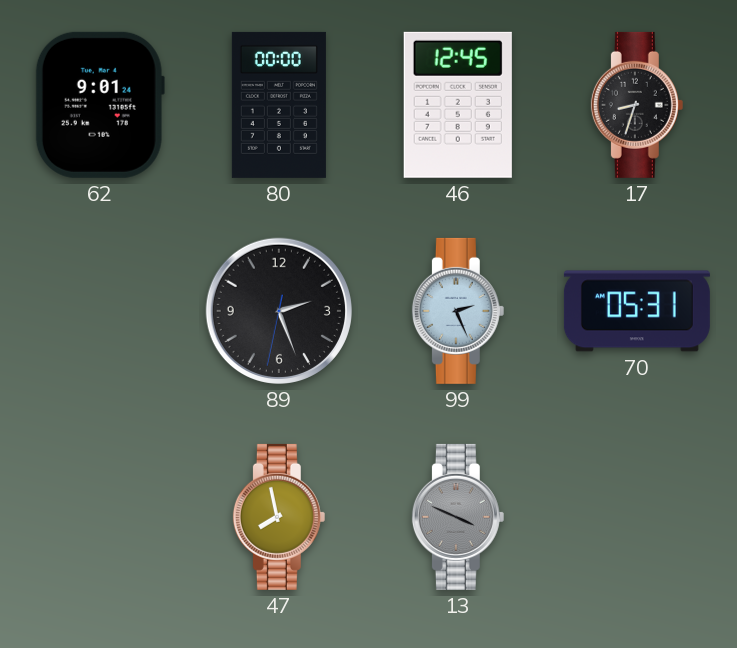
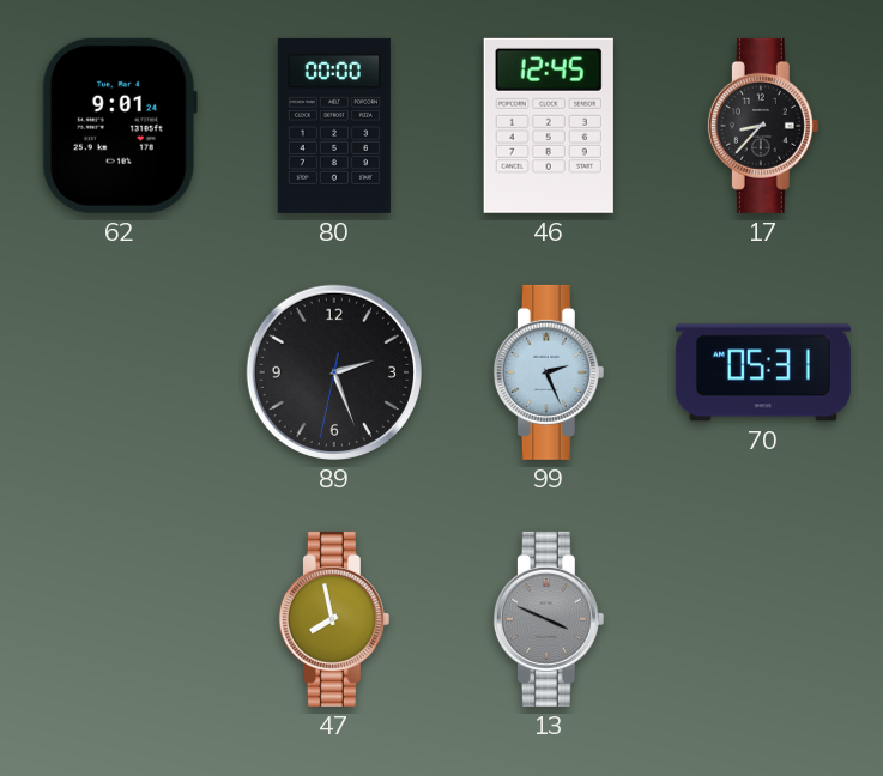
17: 8:33 -> 8:37 (763, 126)
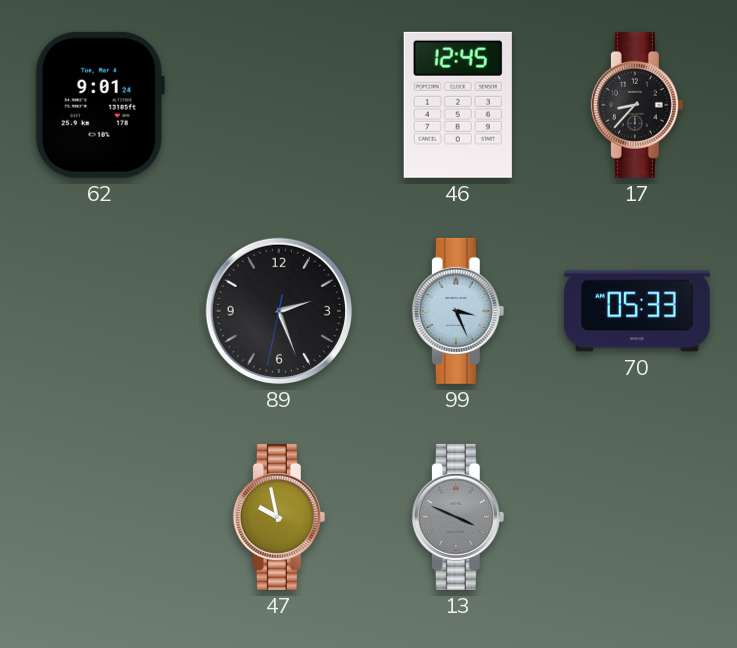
80: 00:00 -> none (334, 126)
99: 2:26 -> 3:26 (458, 311)
70: 05:31 -> 05:33 (637, 311)
47: 7:58 -> 9:58 (279, 517)
